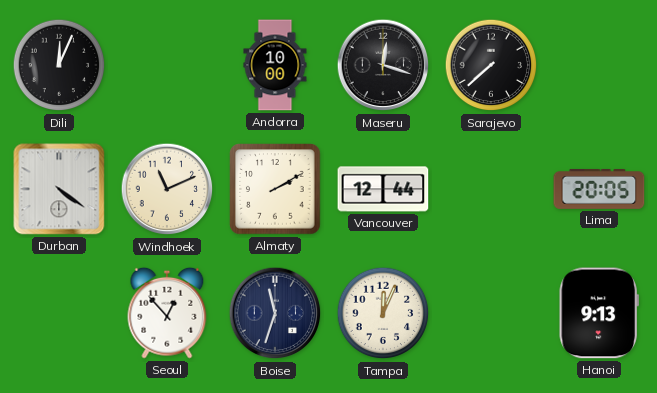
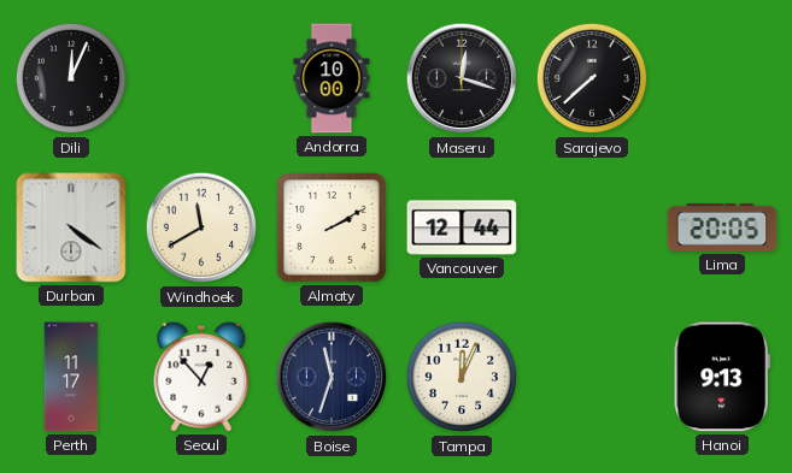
Windhoek: 11:11 -> 11:40 (201, 227)
Perth: none -> 11:17 (71, 377)
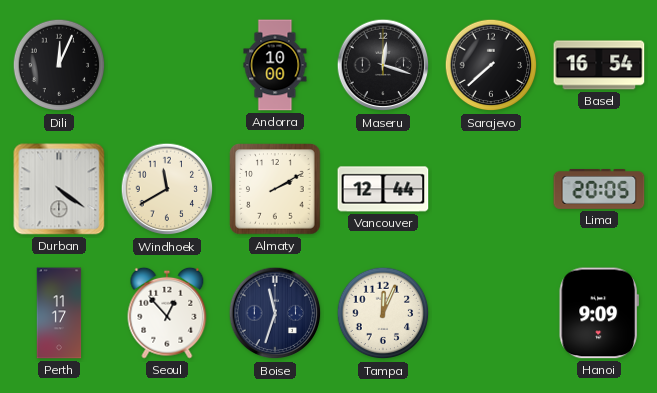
Basel: none -> 16:54 (599, 65)
Hanoi: 9:13 -> 9:09 (599, 313)
